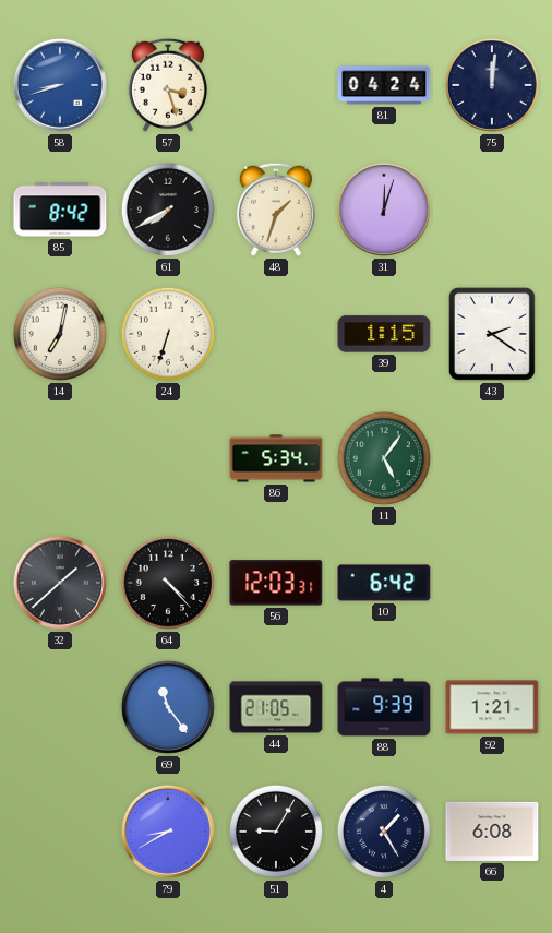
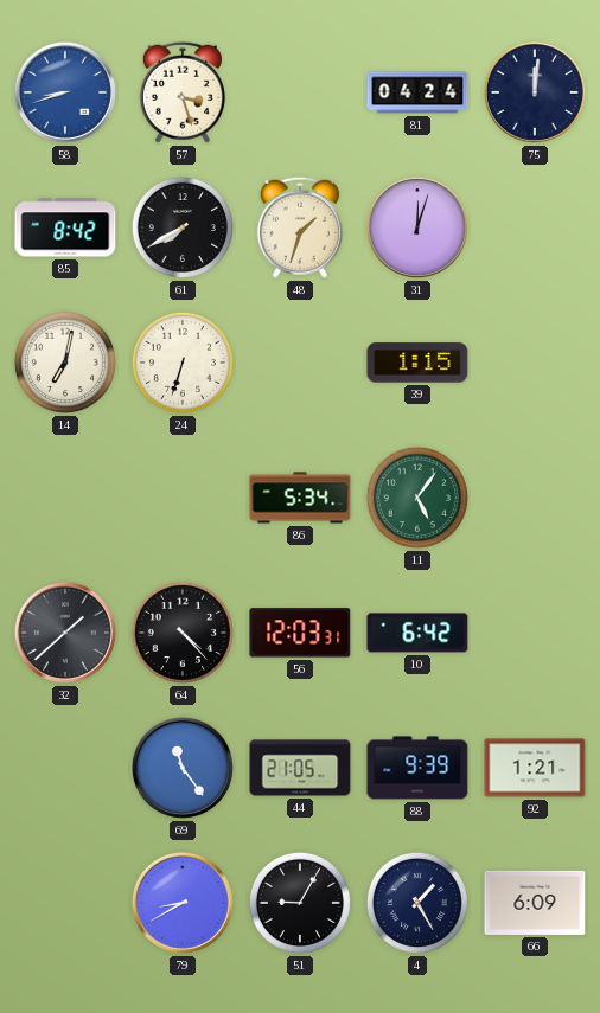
43: 2:21 -> none (492, 334)
66: 6:08 -> 6:09 (535, 903)
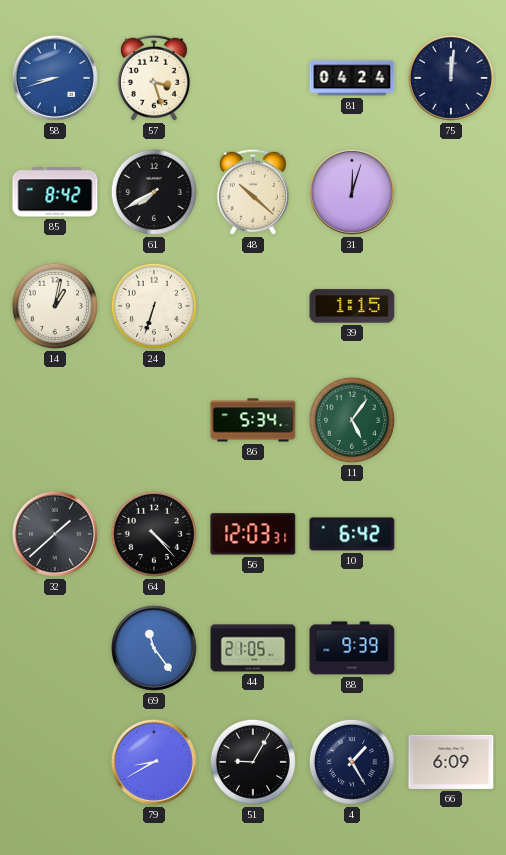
48: 1:33 -> 10:22 (253, 192)
14: 7:02 -> 1:02 (55, 306)
92: 1:21 -> none (535, 768)
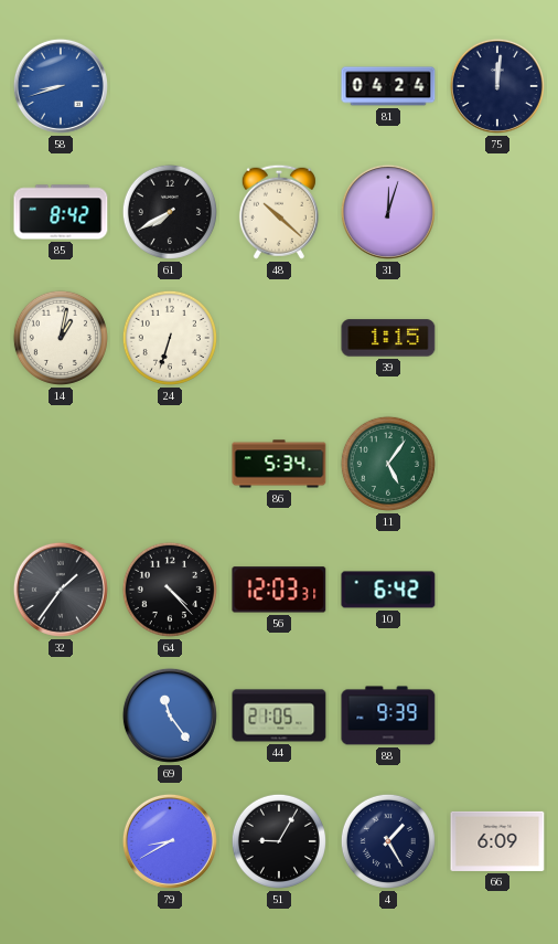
57: 3:27 -> none (154, 78)
32: 1:38 -> 1:36 (61, 590)
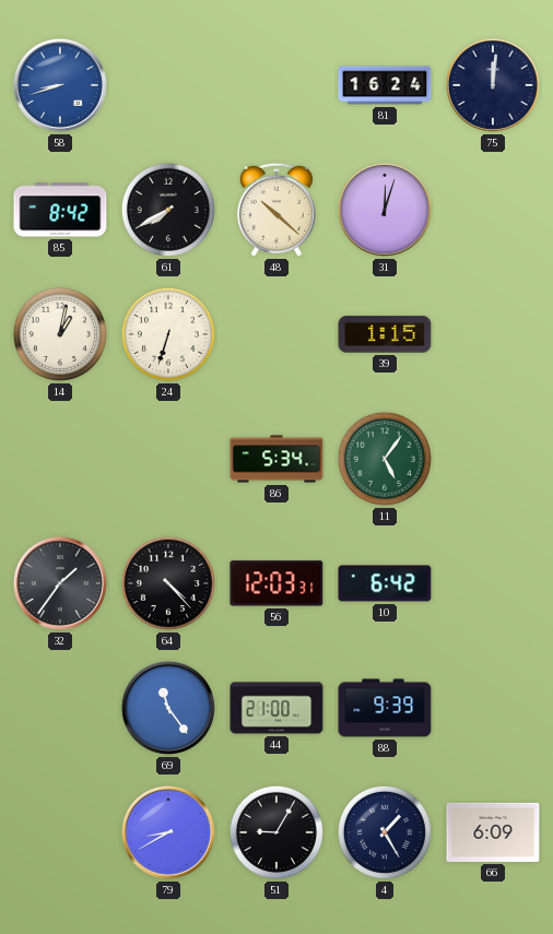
81: 04:24 -> 16:24 (385, 85)
44: 21:05 -> 21:00 (276, 708)
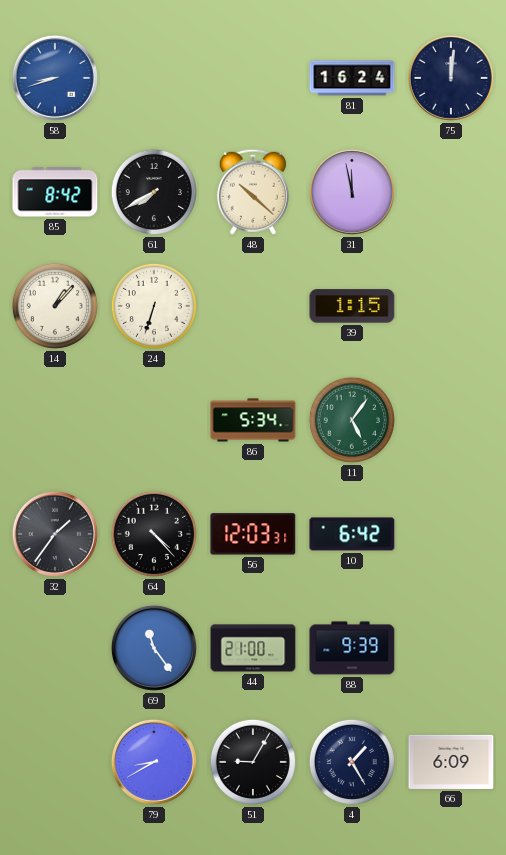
31: 12:03 -> 11:58 (352, 192)
14: 1:02 -> 1:07 (55, 306)
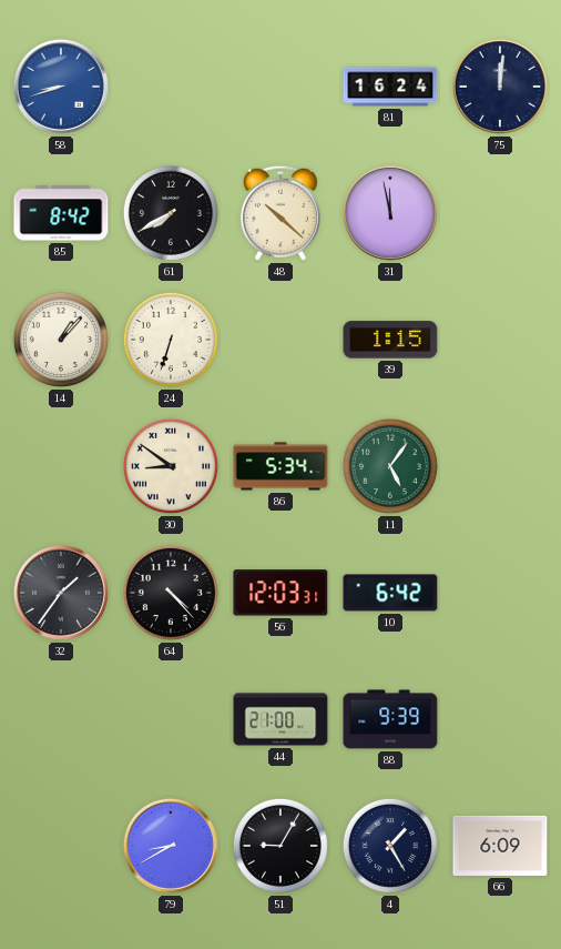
30: none -> 8:51 (171, 466)
69: 11:24 -> none (154, 648)
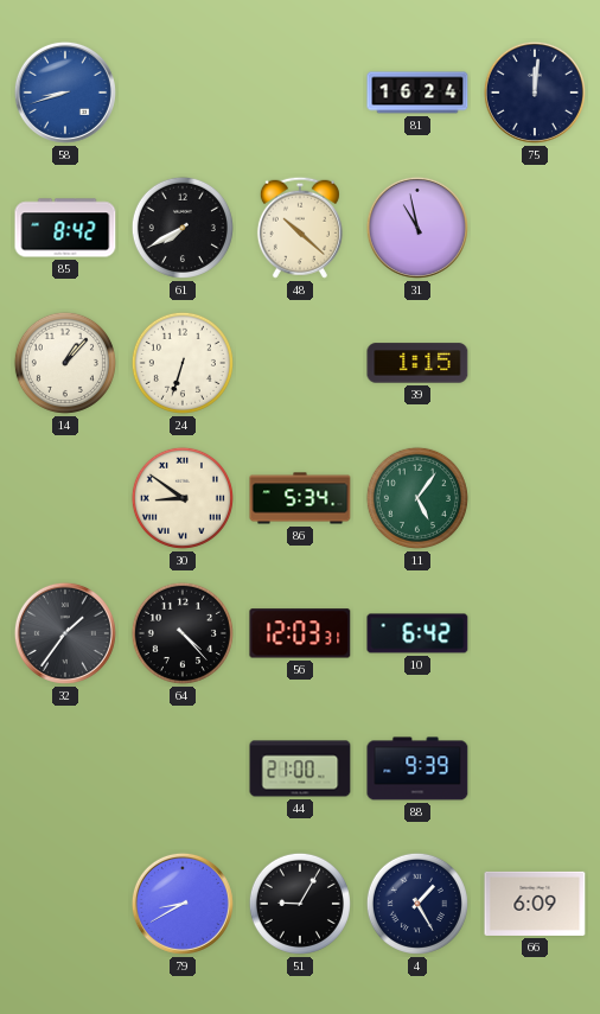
31: 11:58 -> 10:58 (417, 228)
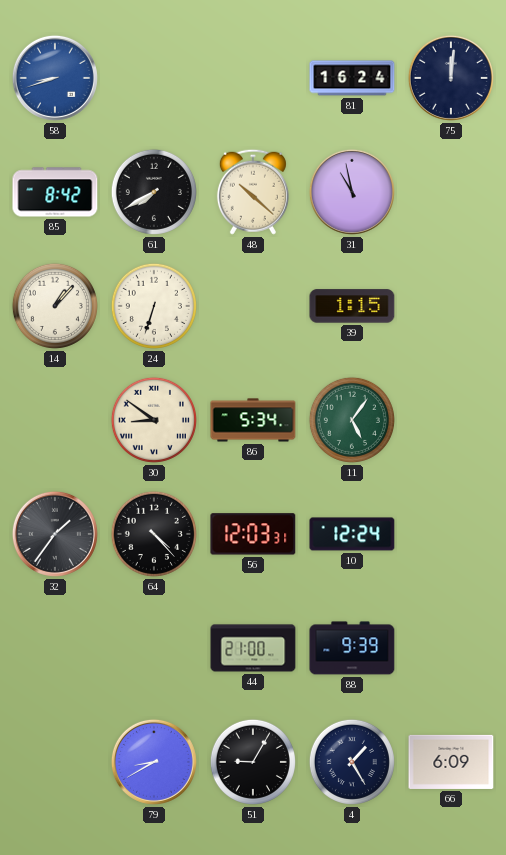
10: 6:42 -> 12:24 (352, 534)
